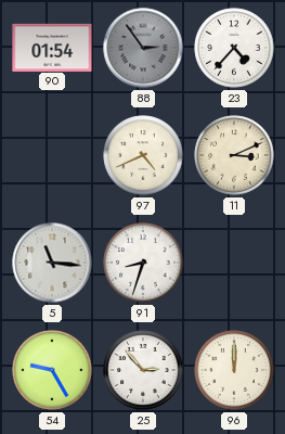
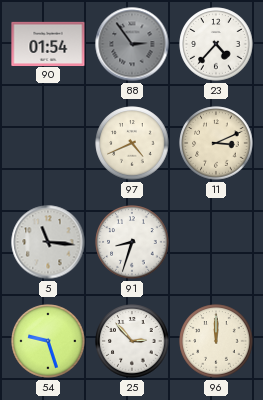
54: 9:25 -> 9:27 (48, 341)
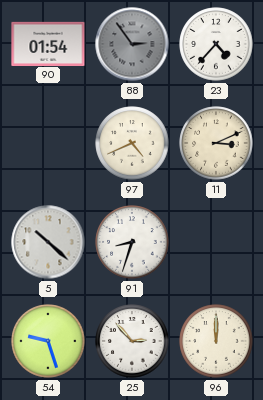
5: 11:16 -> 10:22 (48, 242)
